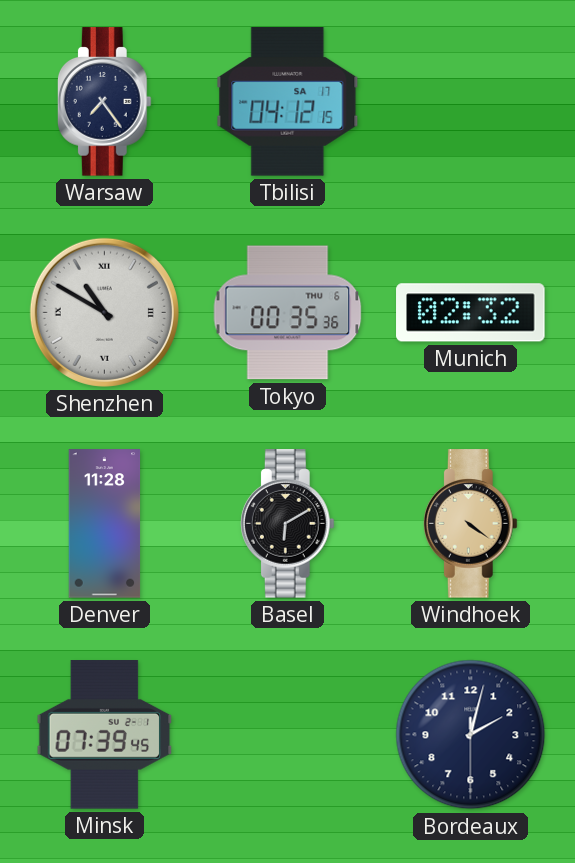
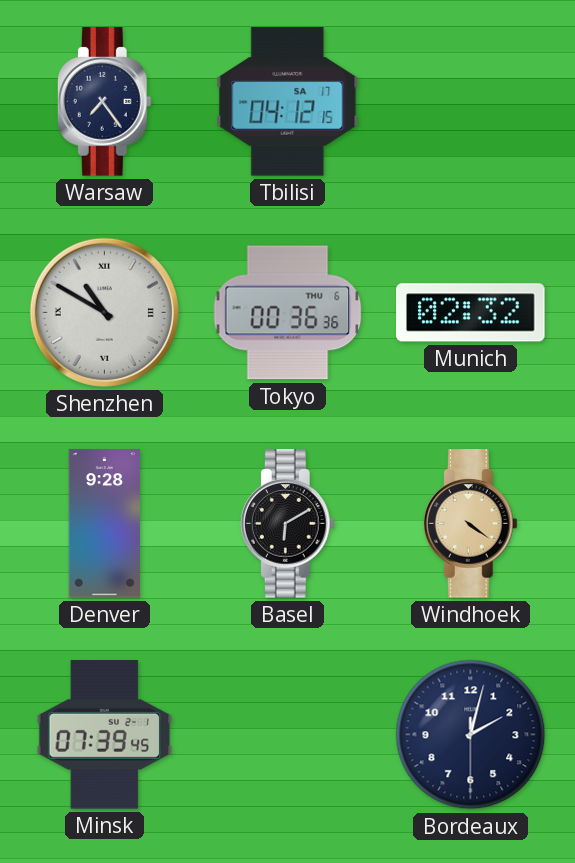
Tokyo: 00:35 -> 00:36 (288, 313)
Denver: 11:28 -> 9:28 (105, 524)
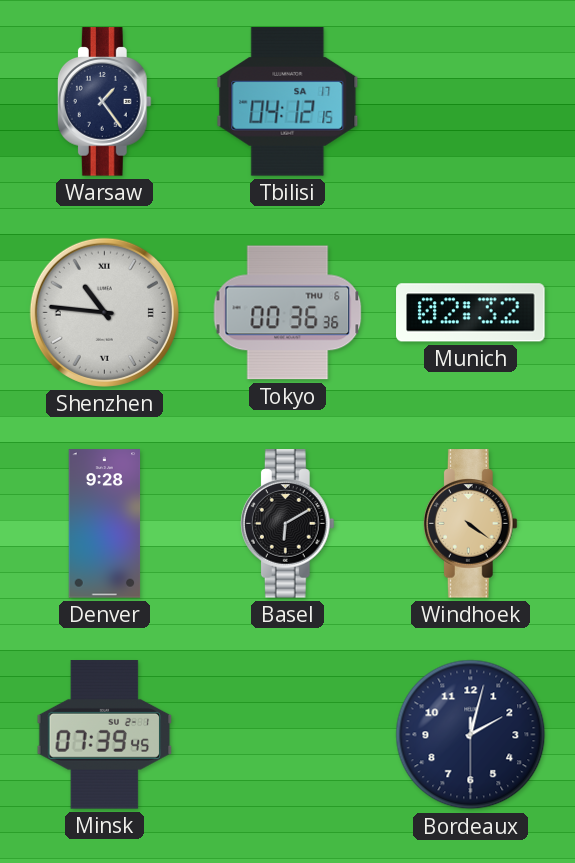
Warsaw: 7:24 -> 1:24 (104, 102)
Shenzhen: 10:50 -> 10:46 (104, 312)
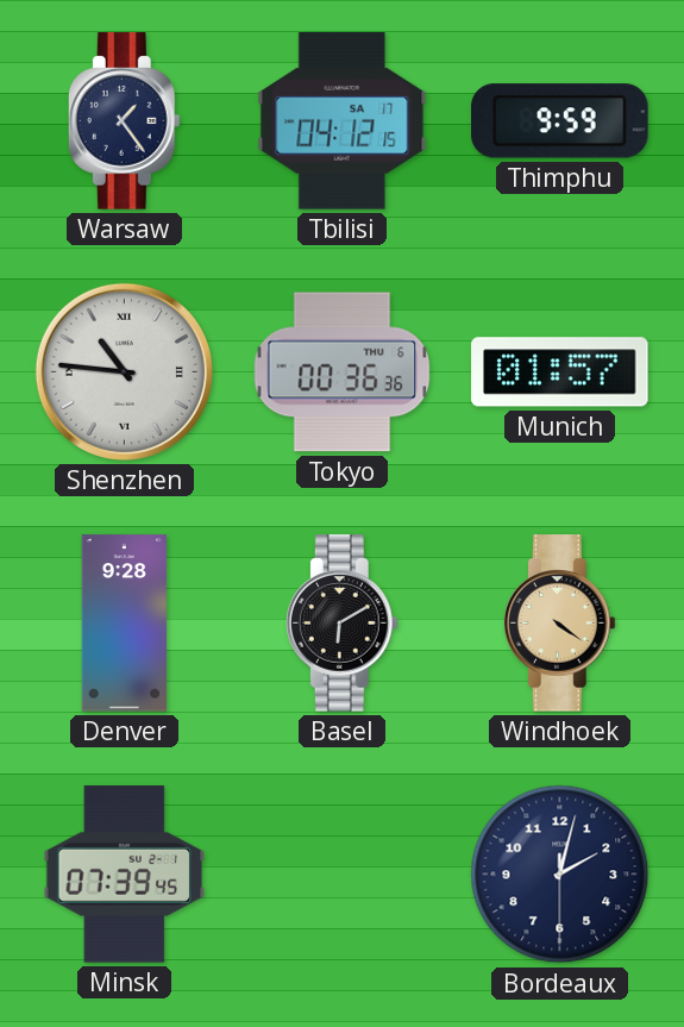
Thimphu: none -> 9:59 (560, 121)
Munich: 02:32 -> 01:57 (560, 372)
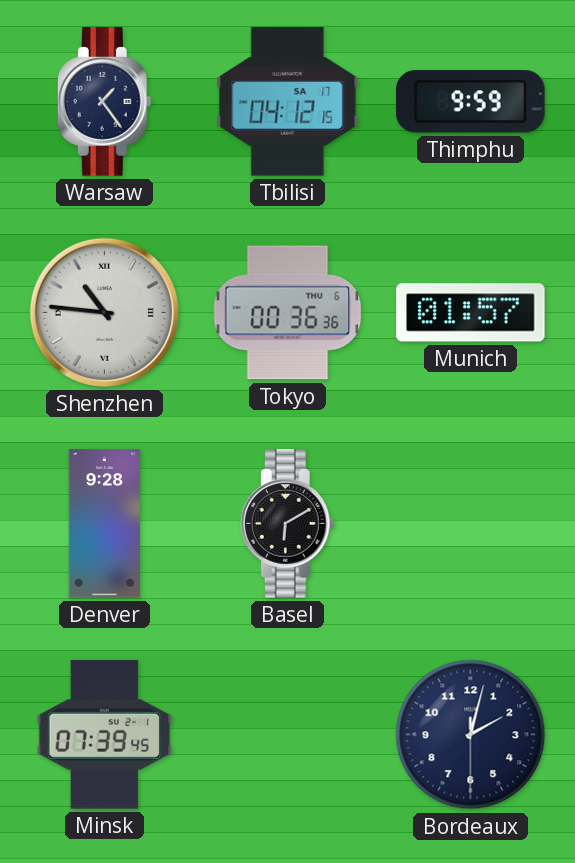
Windhoek: 4:21 -> none (559, 624)
